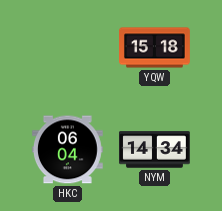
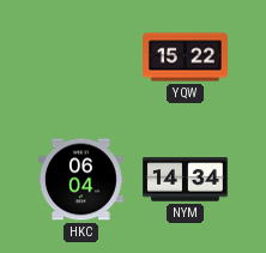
YQW: 15:18 -> 15:22 (186, 58)
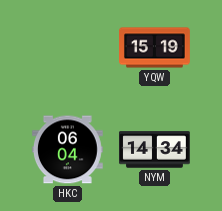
YQW: 15:22 -> 15:19 (155, 48)
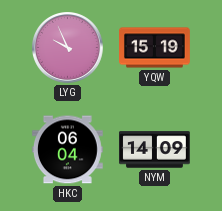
LYG: none -> 9:56 (68, 48)
NYM: 14:34 -> 14:09 (155, 150)
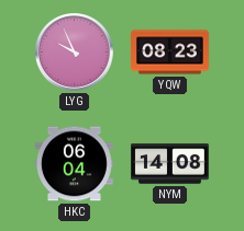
YQW: 15:19 -> 08:23 (170, 53)
NYM: 14:09 -> 14:08 (170, 164)
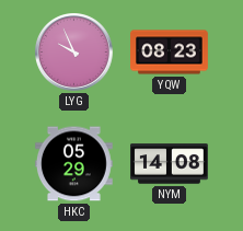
HKC: 06:04 -> 05:29 (73, 164)
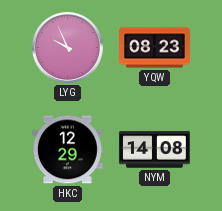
HKC: 05:29 -> 12:29 (67, 150)
